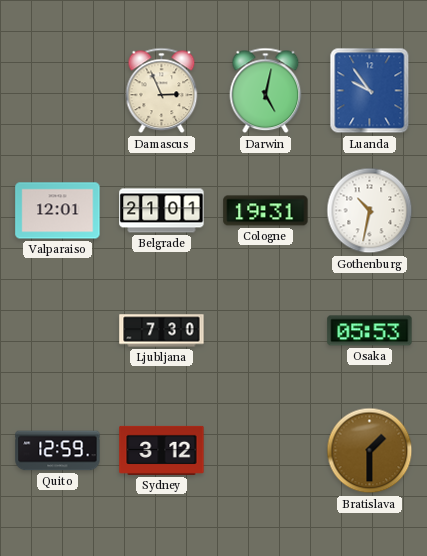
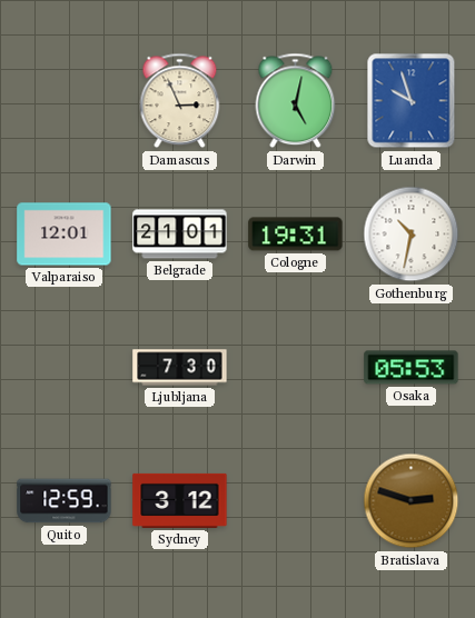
Luanda: 9:54 -> 9:57 (412, 101)
Bratislava: 1:30 -> 2:48 (412, 501)
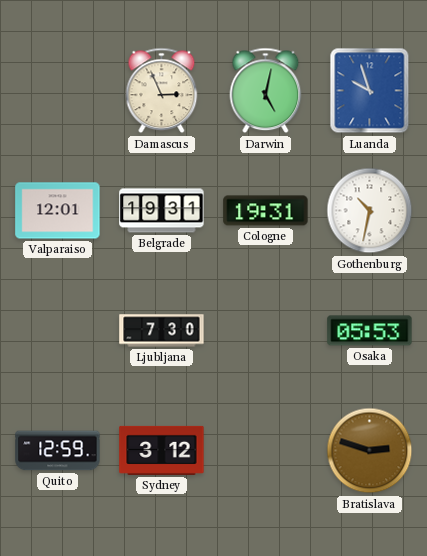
Belgrade: 21:01 -> 19:31 (162, 211)
